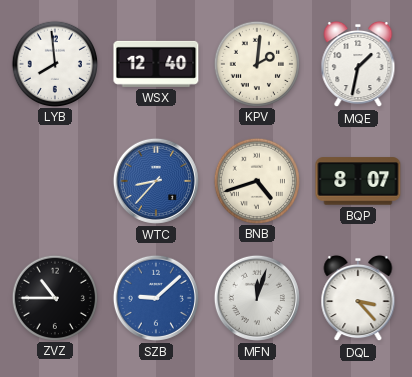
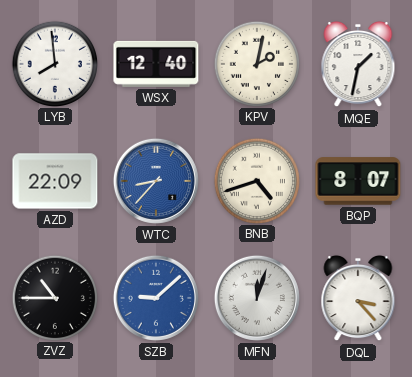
KPV: 2:01 -> 2:02 (256, 63)
AZD: none -> 22:09 (55, 181)
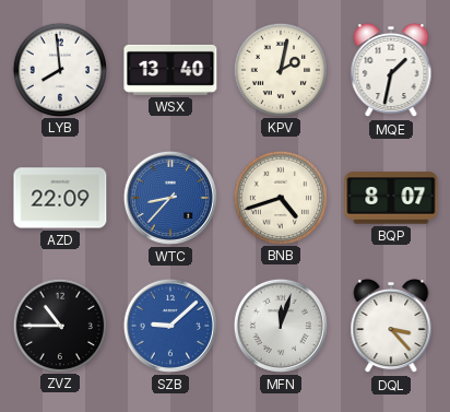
WSX: 12:40 -> 13:40 (170, 70)
